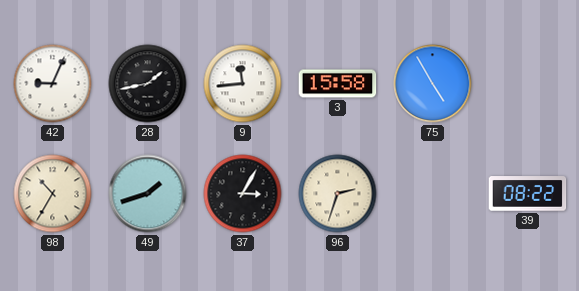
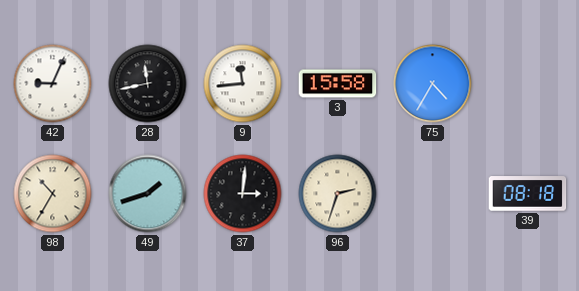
28: 1:43 -> 11:43 (148, 84)
75: 4:55 -> 4:35 (433, 84)
37: 3:05 -> 3:01 (243, 194)
39: 08:22 -> 08:18 (528, 194)
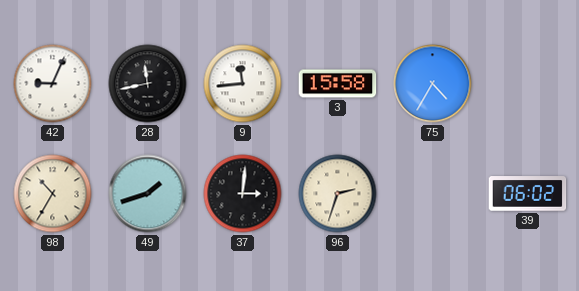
39: 08:18 -> 06:02 (528, 194)
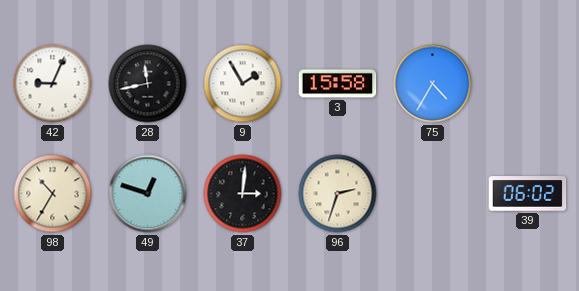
9: 11:44 -> 1:55 (243, 84)
49: 1:42 -> 12:48 (148, 194)
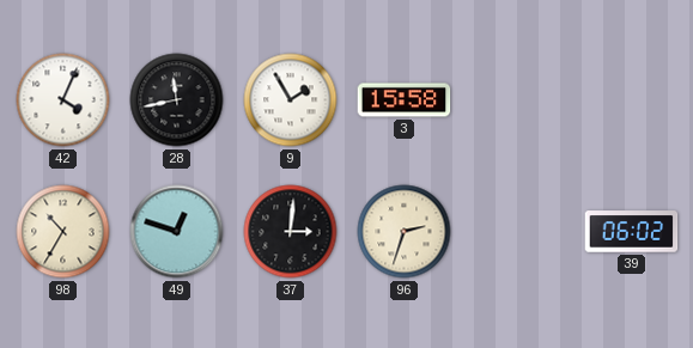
42: 9:04 -> 4:04 (63, 100)
75: 4:35 -> none (433, 84)
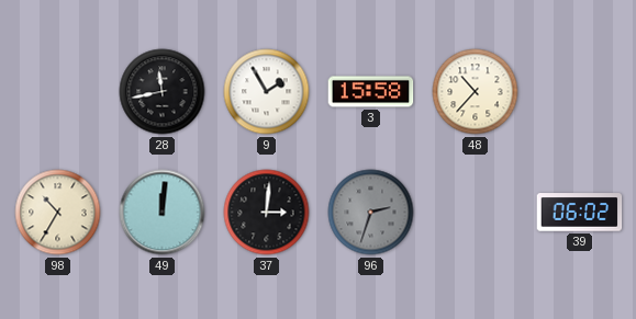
42: 4:04 -> none (63, 100)
48: none -> 10:37 (476, 92)
49: 12:48 -> 12:01 (163, 213)
96 dial: cream -> grey (371, 213)
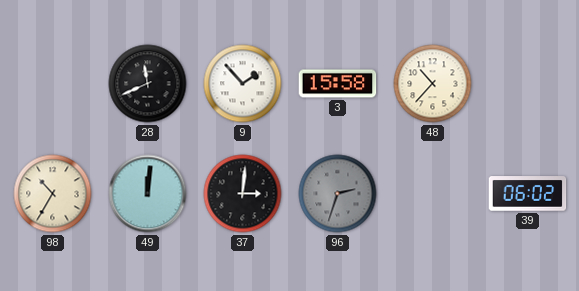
28: 11:43 -> 11:41 (148, 84)
9: 1:55 -> 1:53 (243, 84)
